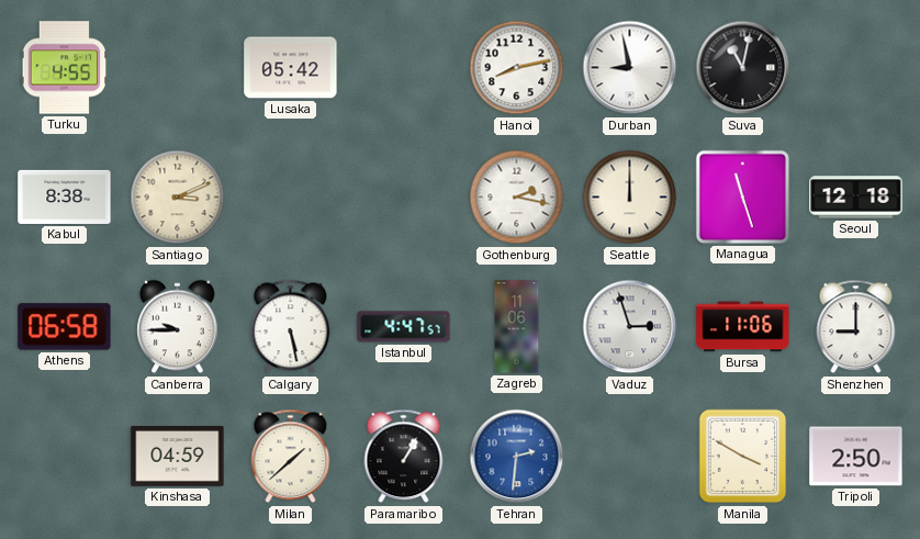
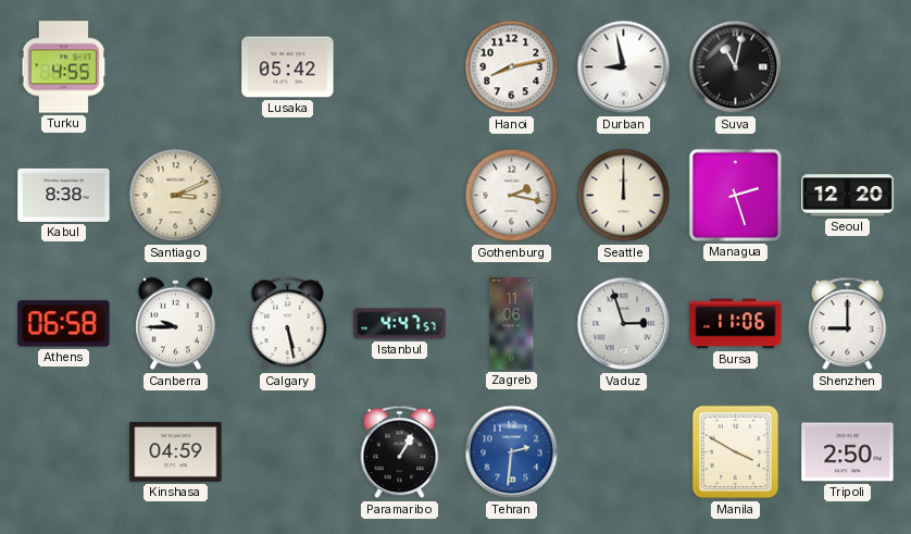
Managua: 11:27 -> 2:27 (735, 195)
Seoul: 12:18 -> 12:20 (848, 196)
Milan: 1:38 -> none (291, 457)
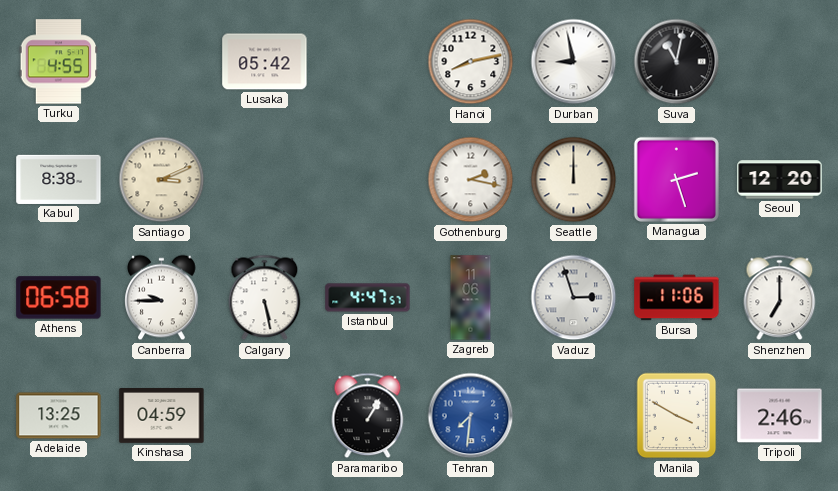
Shenzhen: 9:00 -> 7:00 (780, 298)
Adelaide: none -> 13:25 (59, 416)
Tehran: 2:31 -> 7:31 (471, 416)
Tripoli: 2:50 -> 2:46 (780, 416)
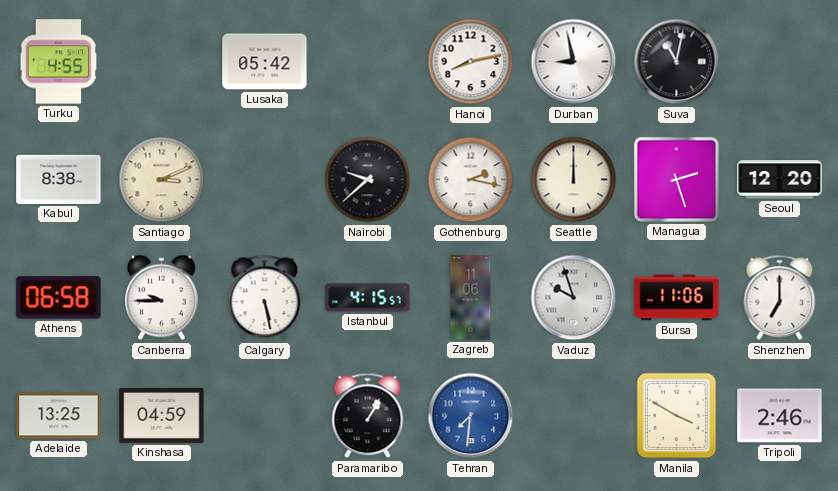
Nairobi: none -> 9:38 (368, 180)
Istanbul: 4:47 -> 4:15 (368, 298)
Vaduz: 2:57 -> 9:57 (574, 298)
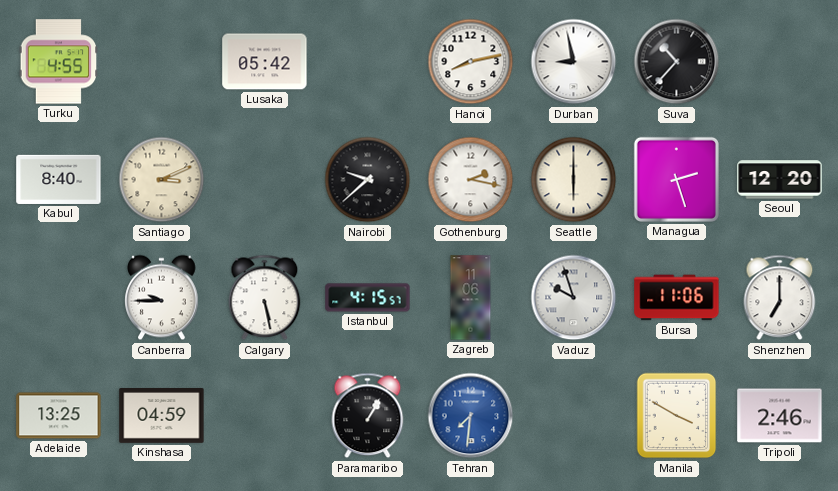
Suva: 11:02 -> 10:37 (677, 62)
Kabul: 8:38 -> 8:40 (59, 179)
Seattle: 12:00 -> 6:00 (574, 180)
Athens: 06:58 -> none (59, 298)
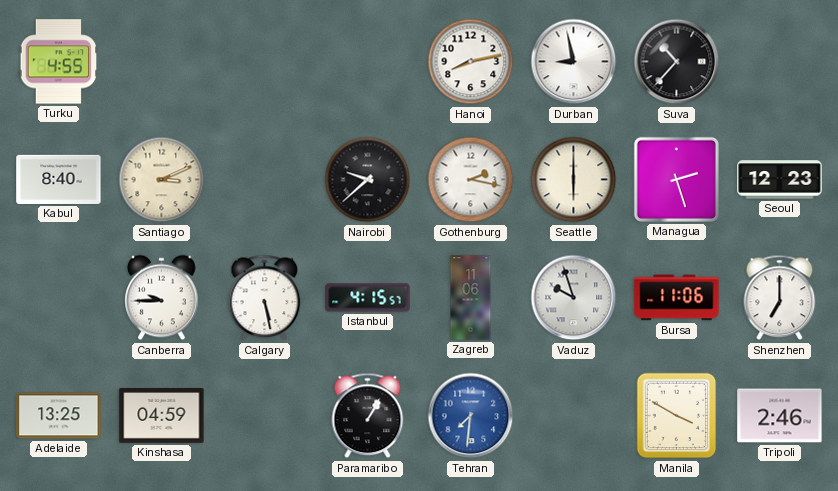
Lusaka: 05:42 -> none (265, 62)
Seoul: 12:20 -> 12:23 (780, 180)
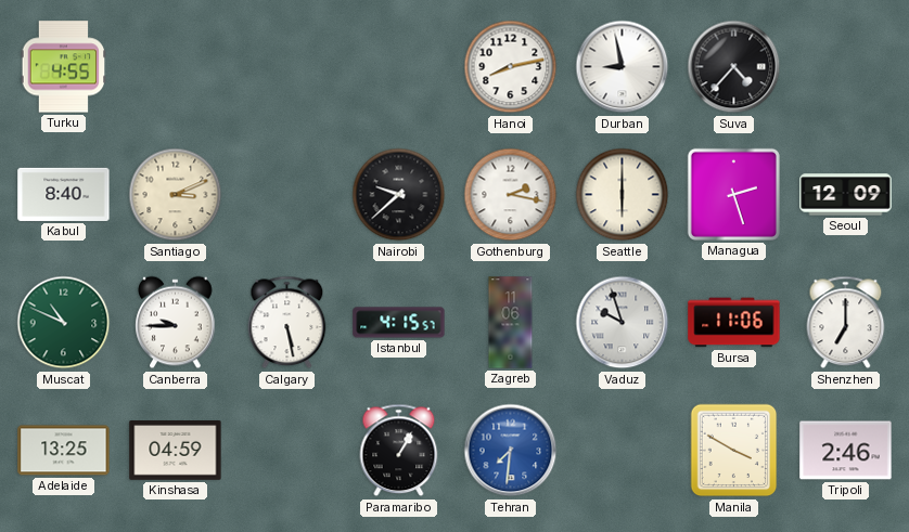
Suva: 10:37 -> 4:37 (734, 67)
Seoul: 12:23 -> 12:09 (846, 195)
Muscat: none -> 10:49 (64, 323)
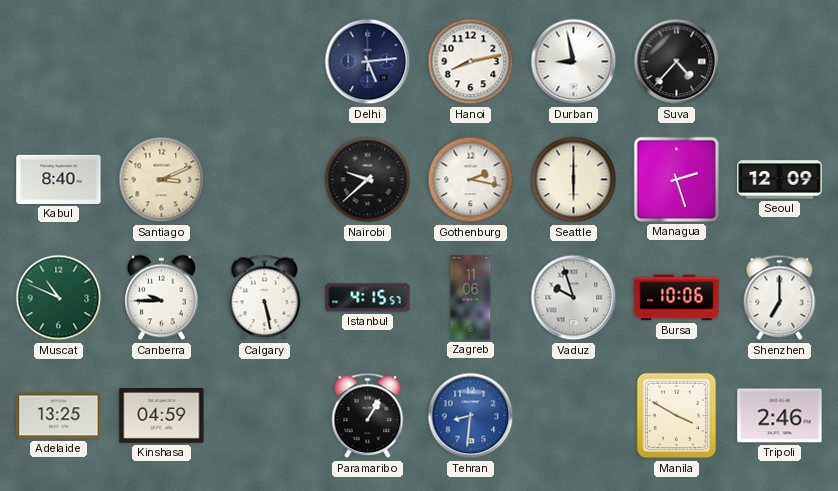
Turku: 4:55 -> none (64, 67)
Delhi: none -> 5:14 (368, 62)
Bursa: 11:06 -> 10:06 (677, 298)
Tehran: 7:31 -> 8:31 (471, 416)
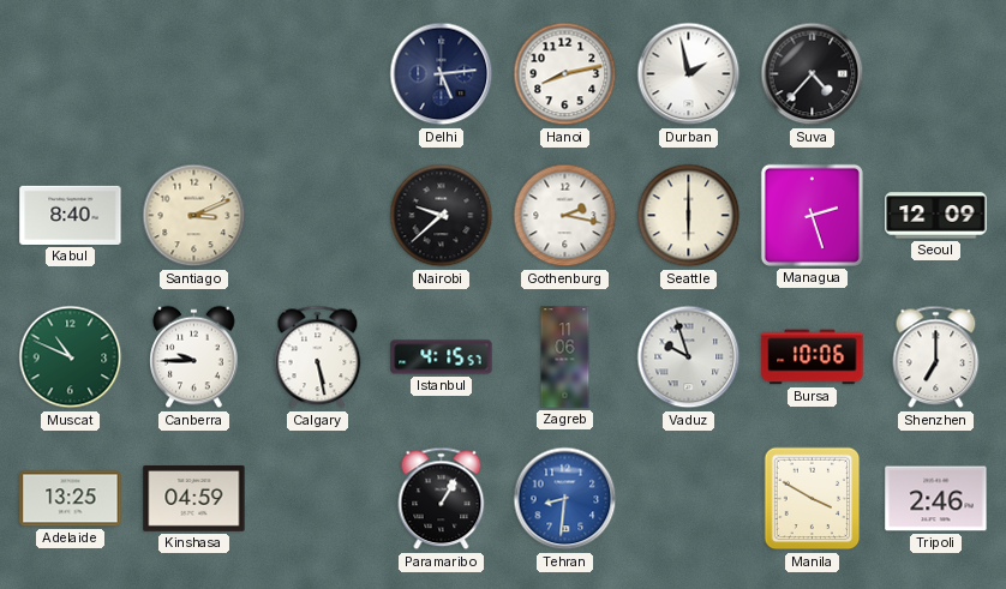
Durban: 8:58 -> 1:58 (689, 74)
